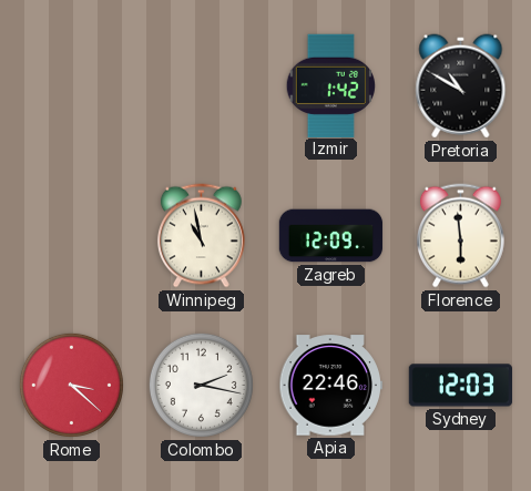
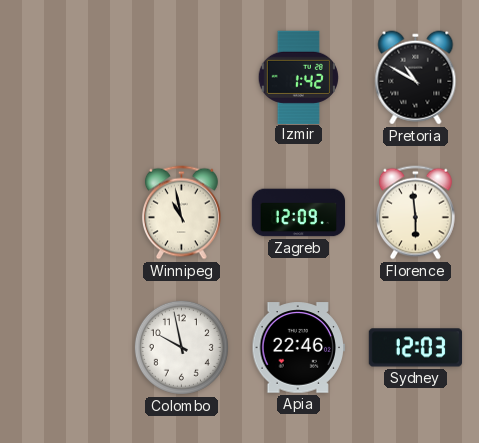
Rome: 3:22 -> none (71, 385)
Colombo: 2:17 -> 9:58 (181, 347)
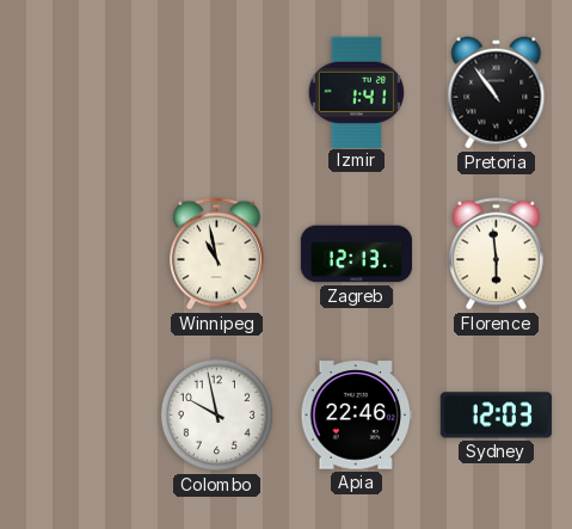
Izmir: 1:42 -> 1:41 (356, 92)
Pretoria: 10:50 -> 10:54 (497, 93)
Zagreb: 12:09 -> 12:13 (357, 254)
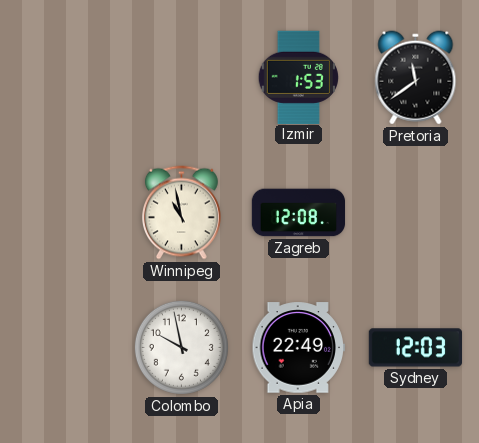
Izmir: 1:41 -> 1:53 (298, 77)
Pretoria: 10:54 -> 11:39 (416, 78)
Zagreb: 12:13 -> 12:08 (299, 213)
Florence: 5:59 -> none (496, 254)
Apia: 22:46 -> 22:49 (298, 348)
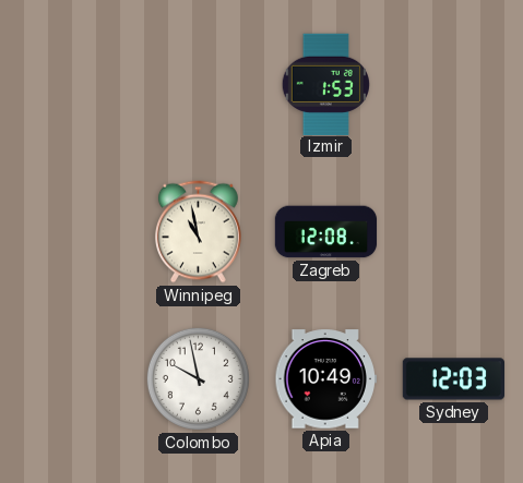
Pretoria: 11:39 -> none (416, 78)
Apia: 22:49 -> 10:49 (325, 379)
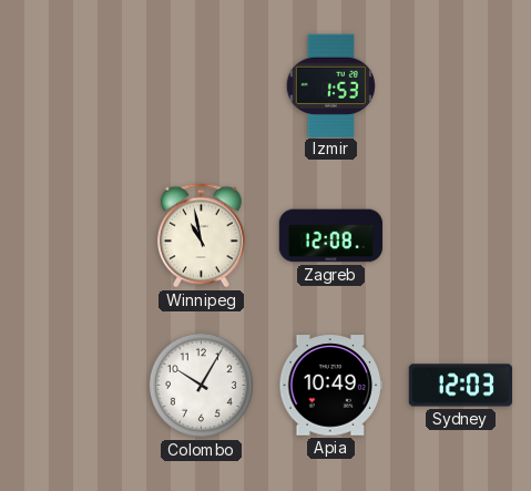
Colombo: 9:58 -> 10:05 (201, 385)
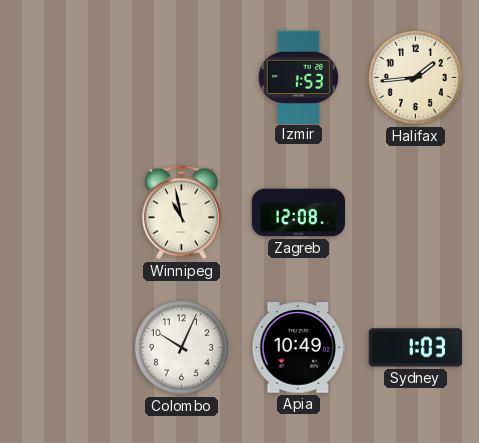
Halifax: none -> 1:44 (415, 77)
Colombo: 10:05 -> 10:04 (181, 347)
Sydney: 12:03 -> 1:03 (416, 348)
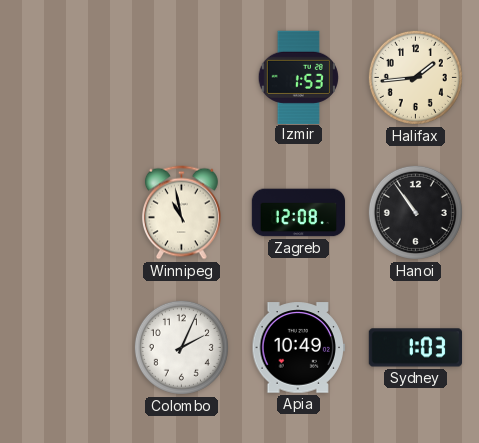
Hanoi: none -> 10:54 (415, 212)
Colombo: 10:04 -> 2:04 (181, 347)
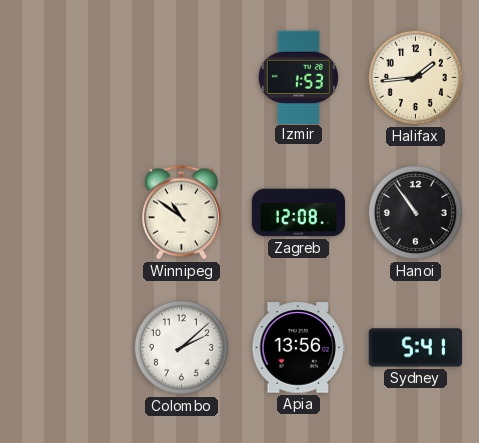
Winnipeg: 10:58 -> 10:51 (181, 213)
Colombo: 2:04 -> 2:08 (181, 347)
Apia: 10:49 -> 13:56 (298, 348)
Sydney: 1:03 -> 5:41 (416, 348)
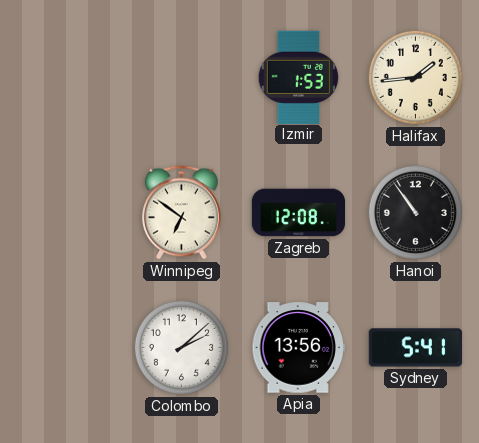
Winnipeg: 10:51 -> 6:51 (181, 213)
